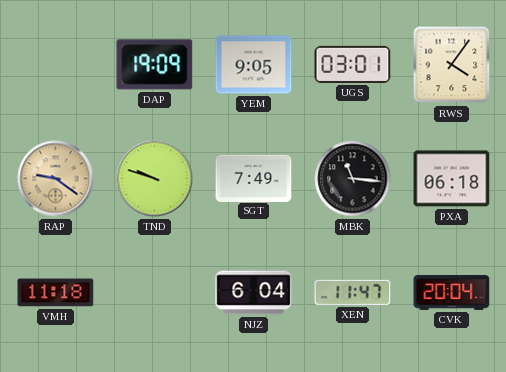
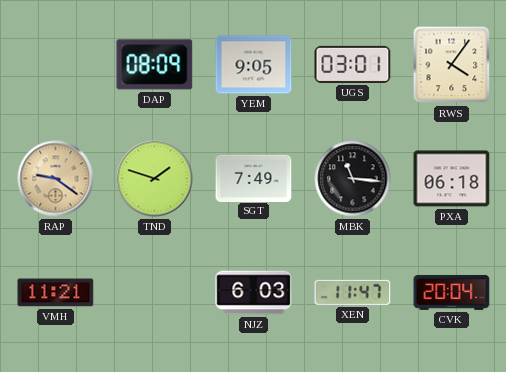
DAP: 19:09 -> 08:09 (155, 65)
TND: 9:48 -> 1:48 (155, 179)
VMH: 11:18 -> 11:21 (56, 293)
NJZ: 6:04 -> 6:03 (254, 293)
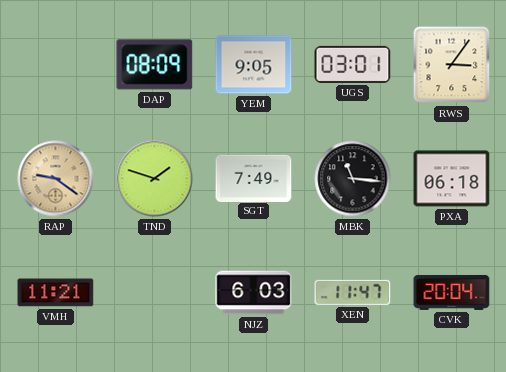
RWS: 4:06 -> 3:06 (452, 65)
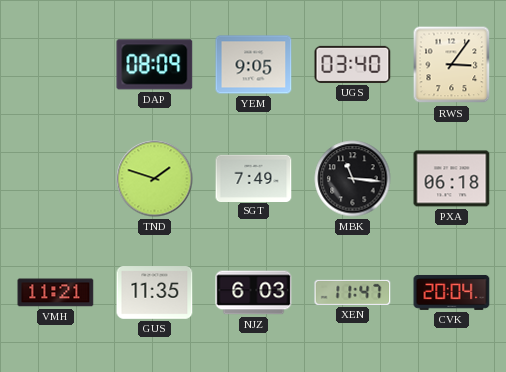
UGS: 03:01 -> 03:40 (353, 64)
RAP: 9:21 -> none (56, 179)
GUS: none -> 11:35 (155, 293)
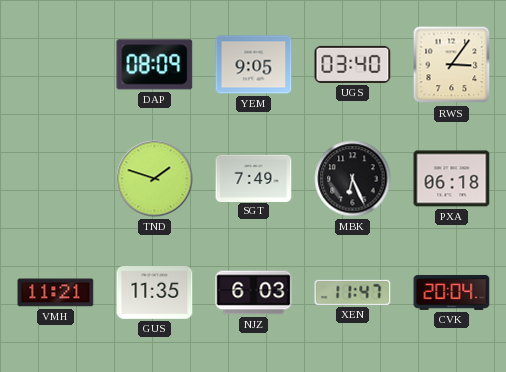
MBK: 11:16 -> 6:26 (353, 179)
